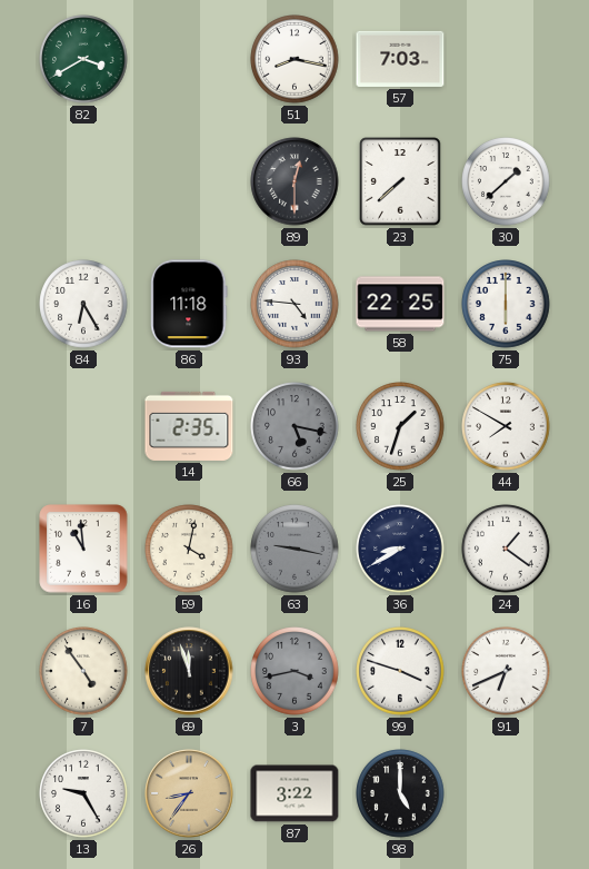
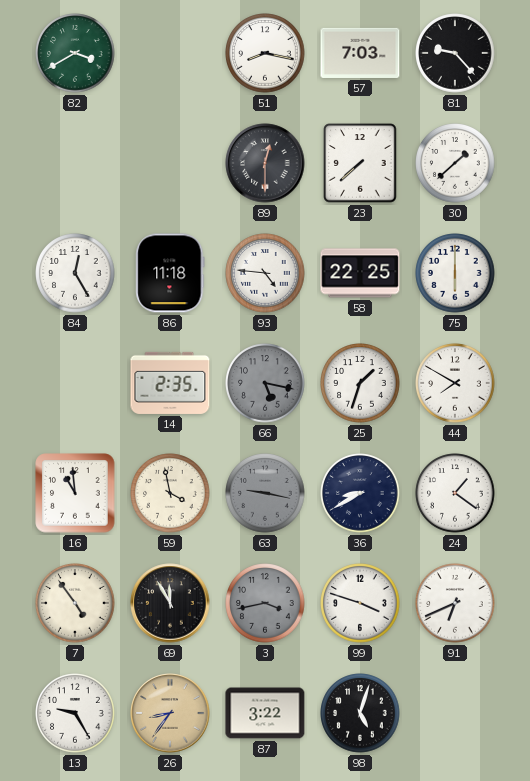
81: none -> 9:23 (455, 53)
84: 6:25 -> 12:25 (75, 273)
59: 4:02 -> 3:58 (170, 493)
69: 11:57 -> 11:55 (170, 603)
98: 5:00 -> 5:03 (360, 713)
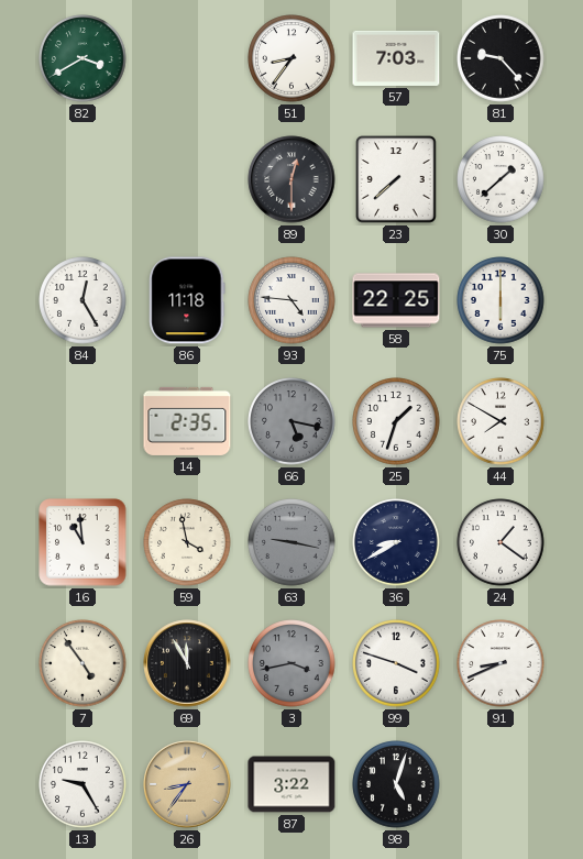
51: 8:17 -> 8:36 (291, 58)
91: 6:41 -> 8:41 (501, 663)
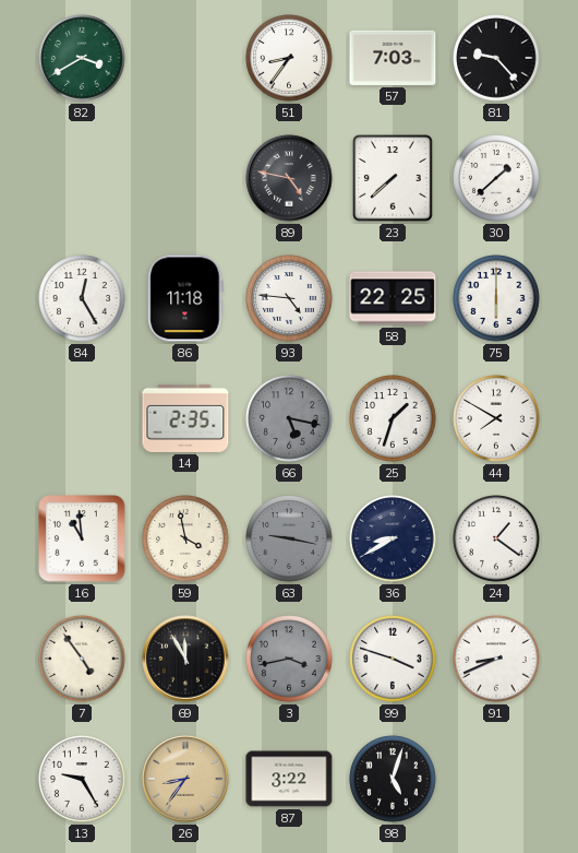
89: 12:30 -> 4:47 (289, 178)
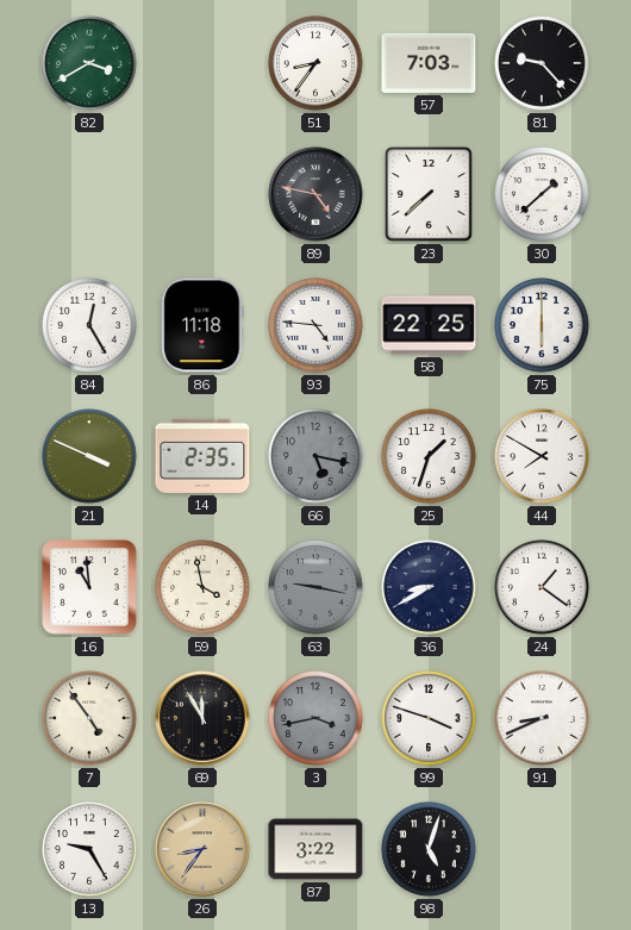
21: none -> 3:49 (89, 456)
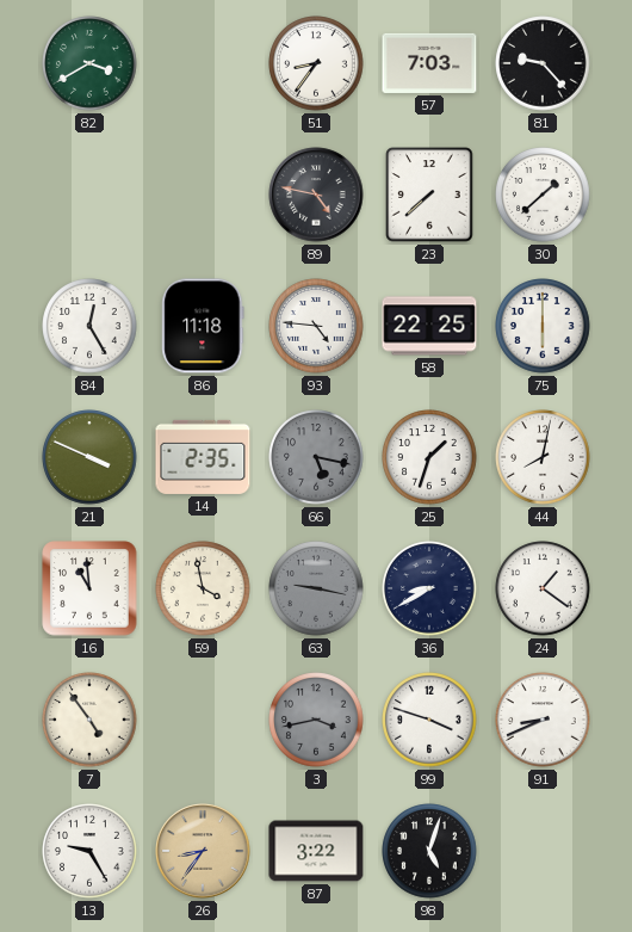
44: 7:50 -> 8:02 (543, 457)
69: 11:55 -> none (202, 718)
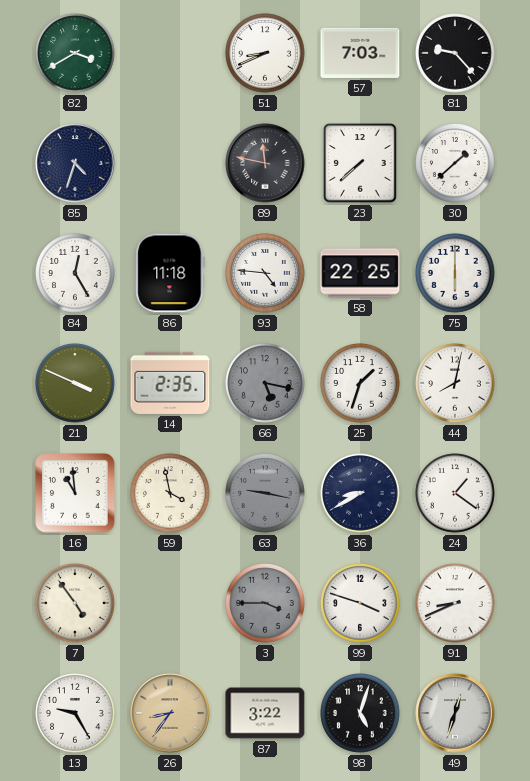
51: 8:36 -> 8:41 (265, 53)
85: none -> 4:33 (75, 163)
89: 4:47 -> 11:47 (265, 163)
3: 3:43 -> 3:45 (265, 603)
49: none -> 12:33 (455, 713)
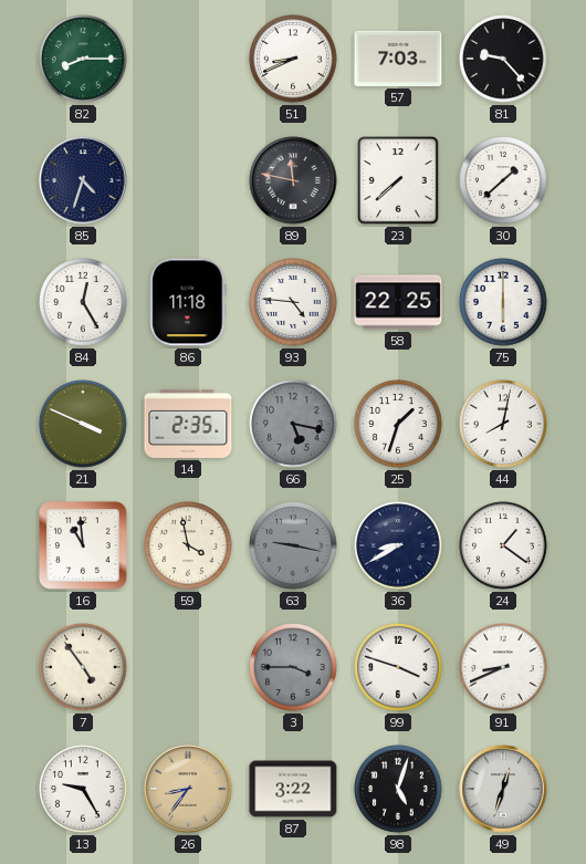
82: 3:40 -> 8:15 (83, 59)
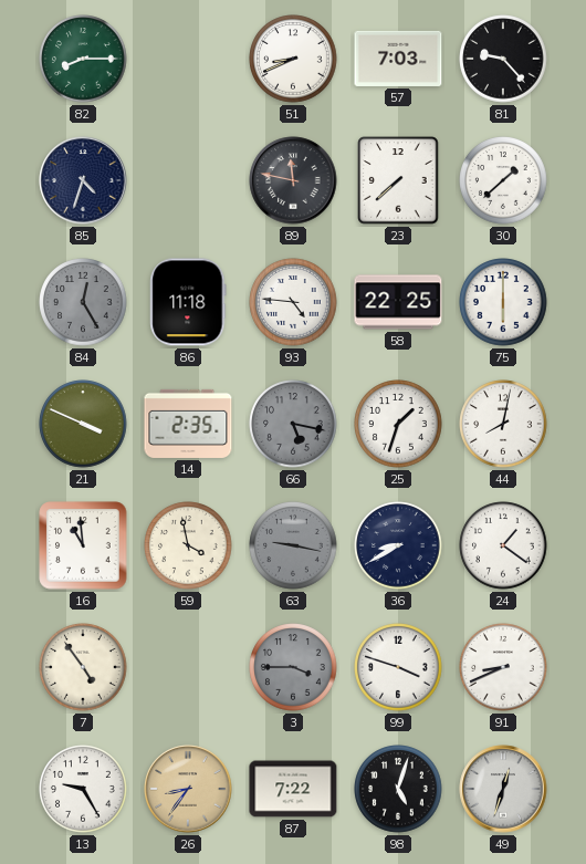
84 dial: white -> grey (83, 302)
87: 3:22 -> 7:22 (293, 789)
